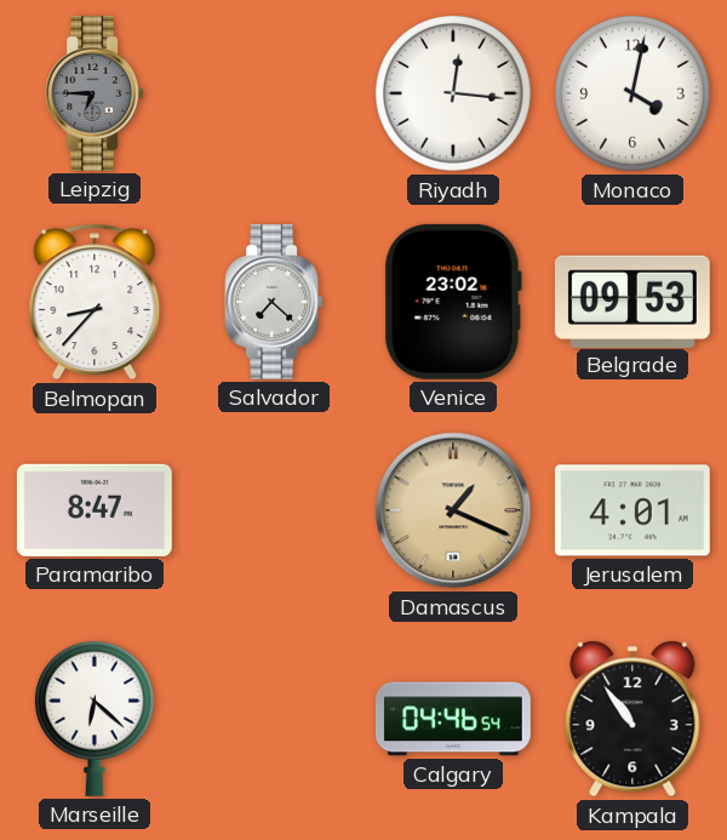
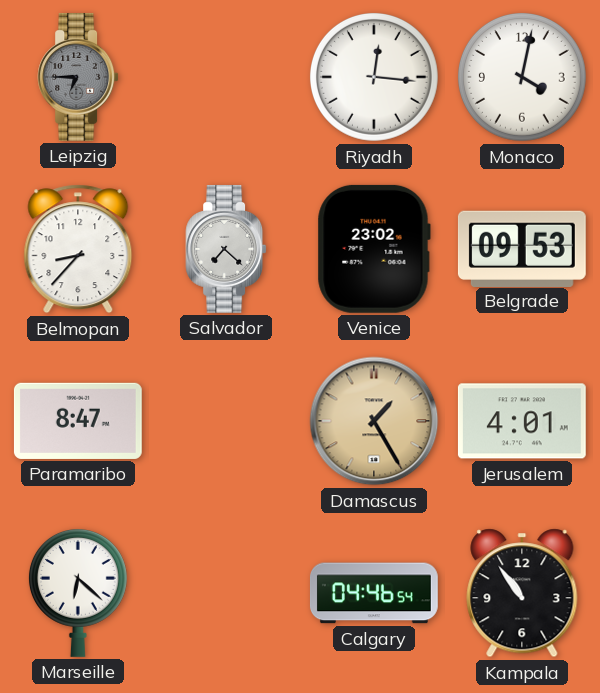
Damascus: 1:19 -> 1:25 (374, 421)
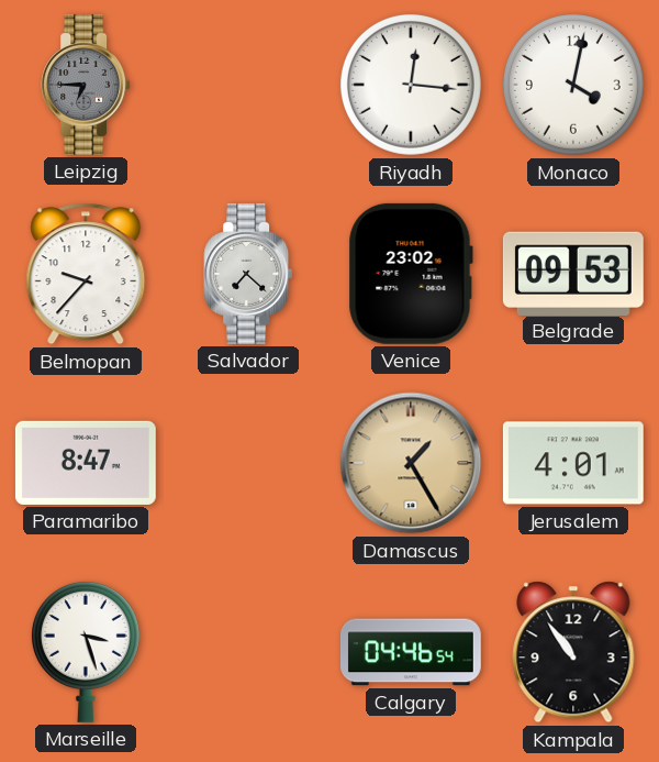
Belmopan: 8:37 -> 9:37 (86, 274)
Marseille: 6:22 -> 3:27 (86, 652)
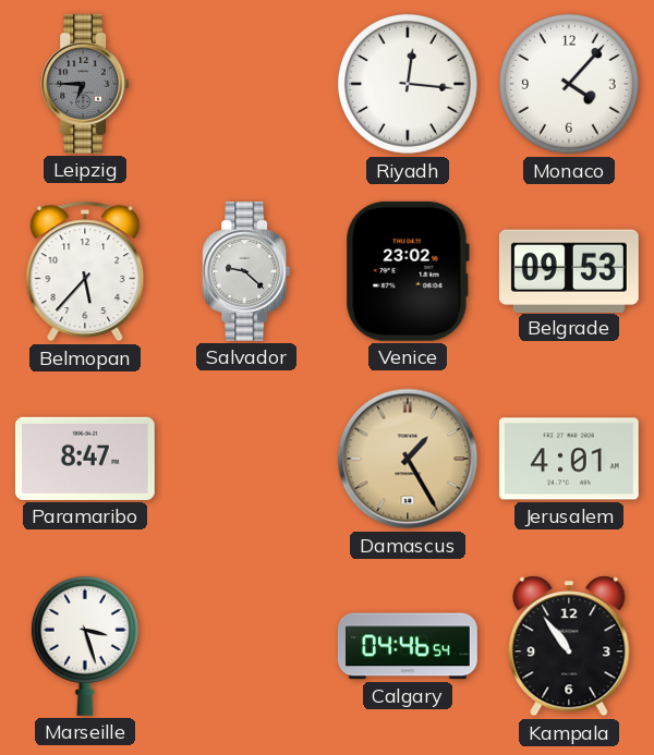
Monaco: 4:02 -> 4:07 (569, 84)
Belmopan: 9:37 -> 5:37 (85, 271)
Salvador: 7:22 -> 9:22 (246, 271)
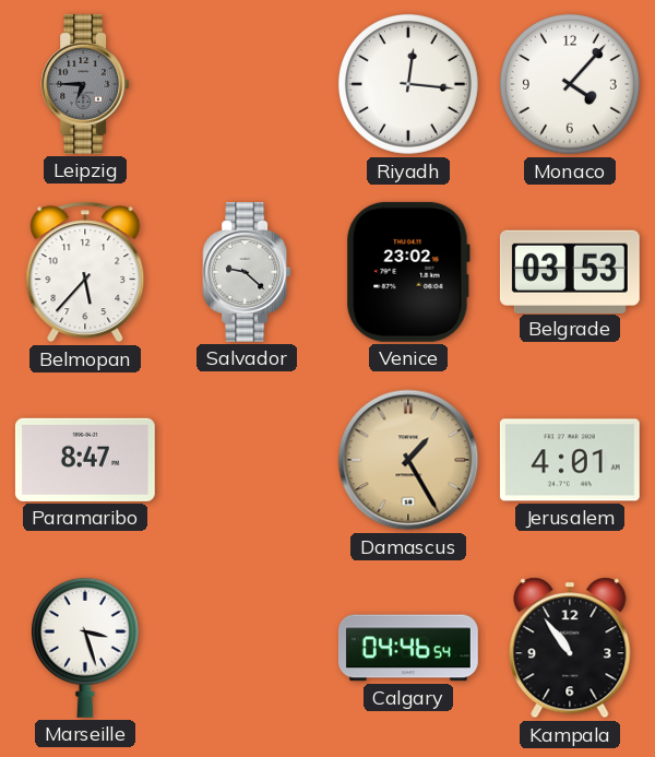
Belgrade: 09:53 -> 03:53 (570, 271)
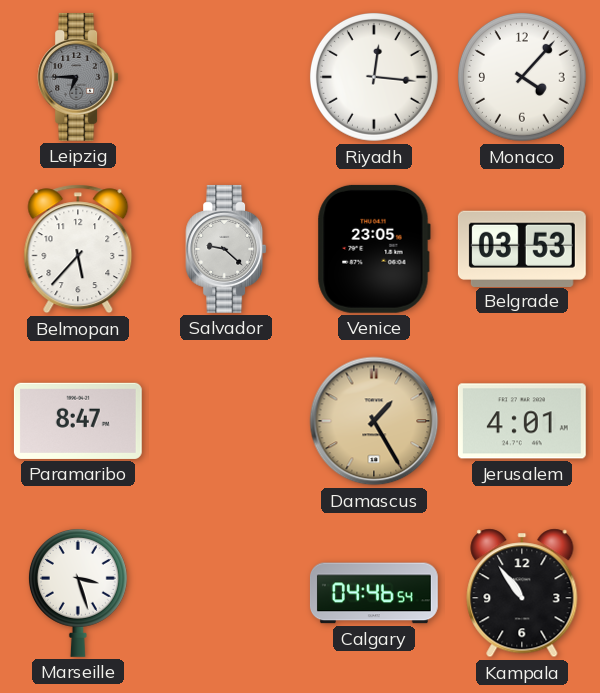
Venice: 23:02 -> 23:05 (374, 249)
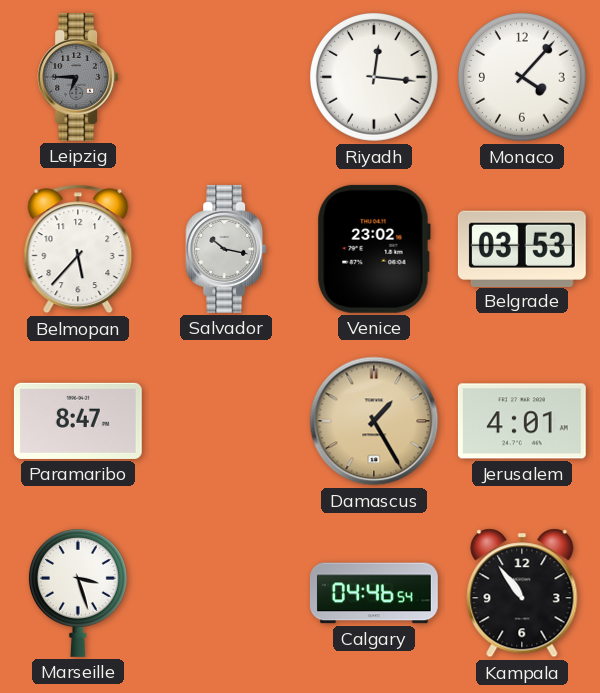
Salvador: 9:22 -> 10:17 (226, 249)
Venice: 23:05 -> 23:02 (374, 249)
